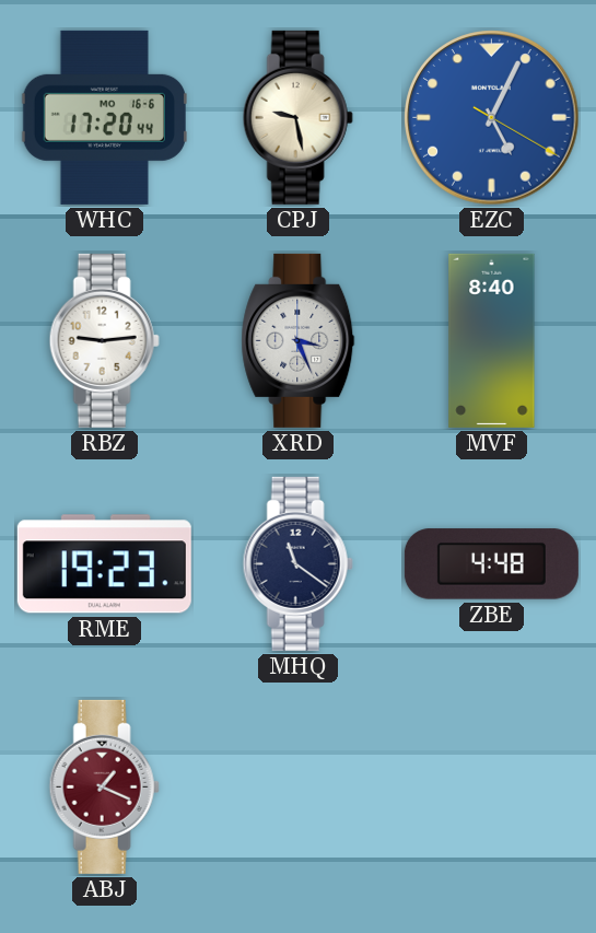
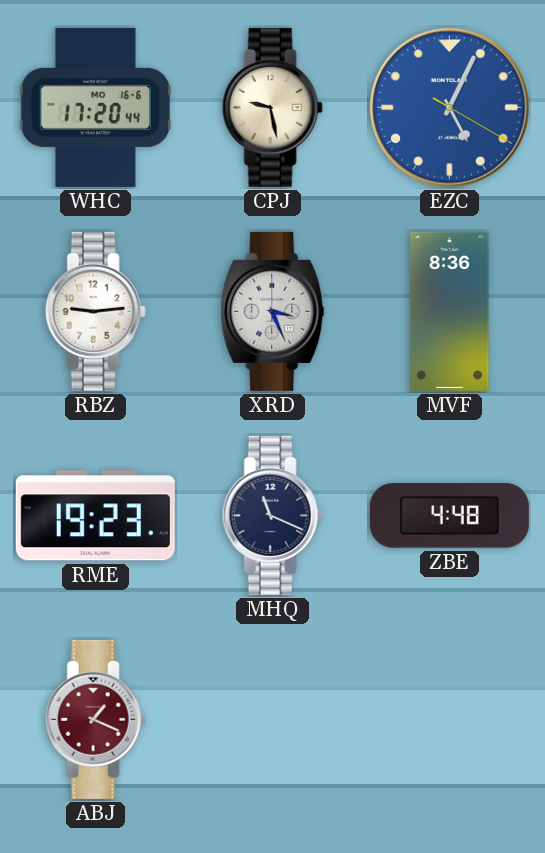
MVF: 8:40 -> 8:36 (450, 311)
MHQ: 11:21 -> 11:19 (272, 515)
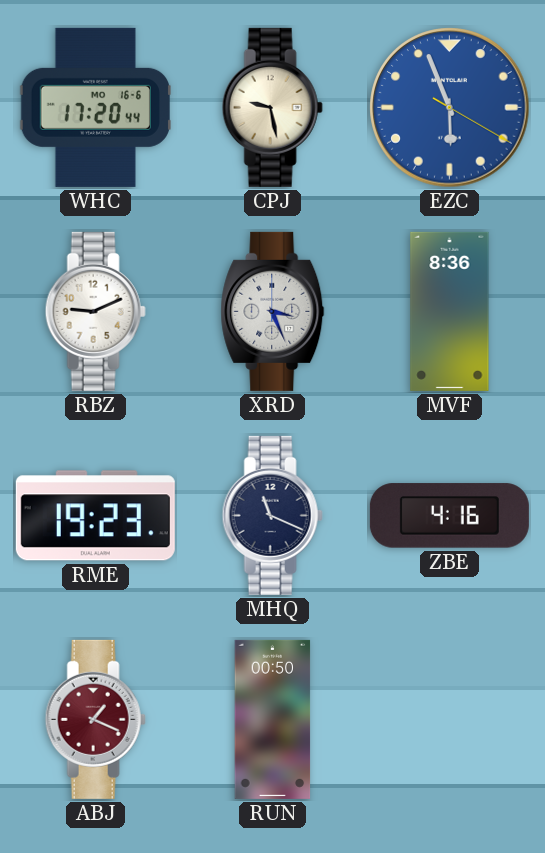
EZC: 5:04 -> 5:56 (450, 108)
RBZ: 9:14 -> 9:11 (95, 311)
ZBE: 4:48 -> 4:16 (449, 516)
RUN: none -> 00:50 (273, 719)
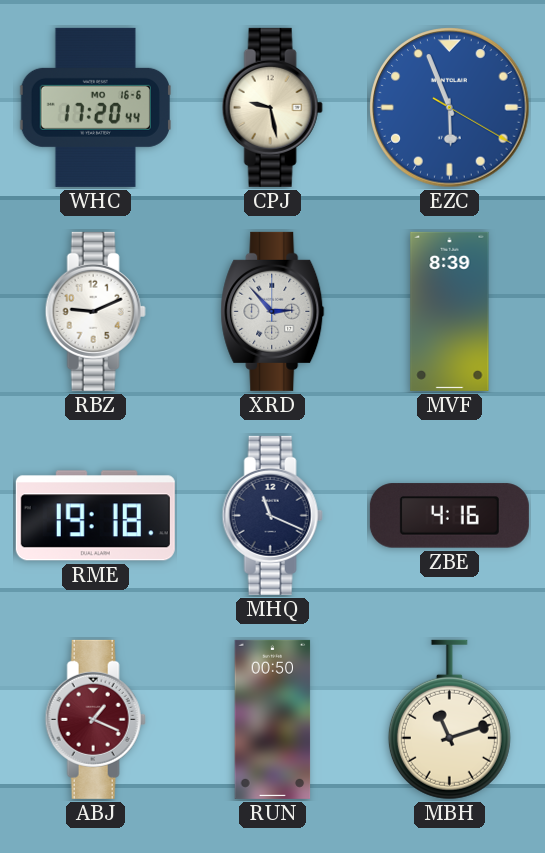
XRD: 3:26 -> 2:53 (273, 311)
MVF: 8:36 -> 8:39 (450, 311)
RME: 19:23 -> 19:18 (95, 516)
MBH: none -> 11:12 (449, 720)
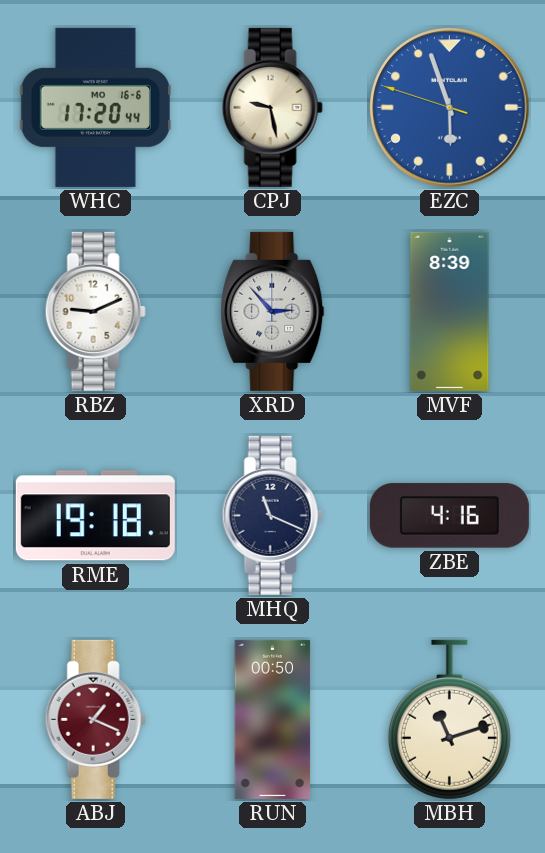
EZC: 5:56:20 -> 5:56:48 (450, 108)
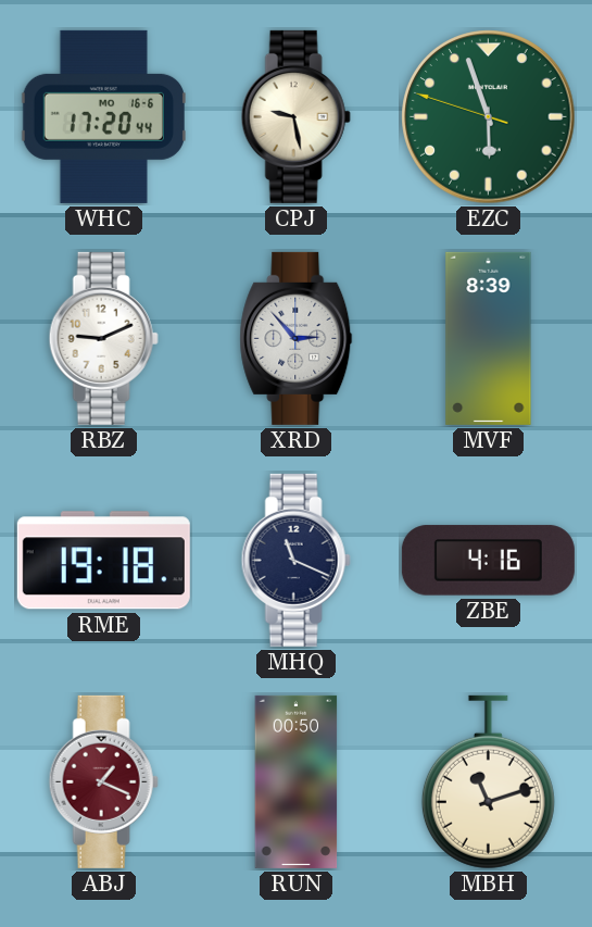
EZC dial: blue -> green (489, 117)
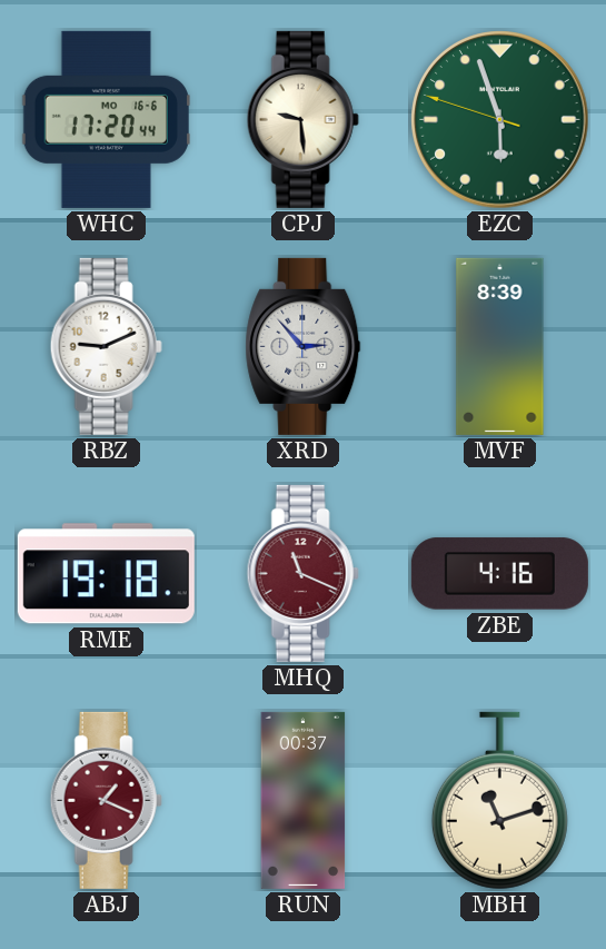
CPJ: 9:28 -> 9:29 (302, 119)
MHQ dial: navy -> burgundy (302, 573)
RUN: 00:50 -> 00:37 (304, 800)
